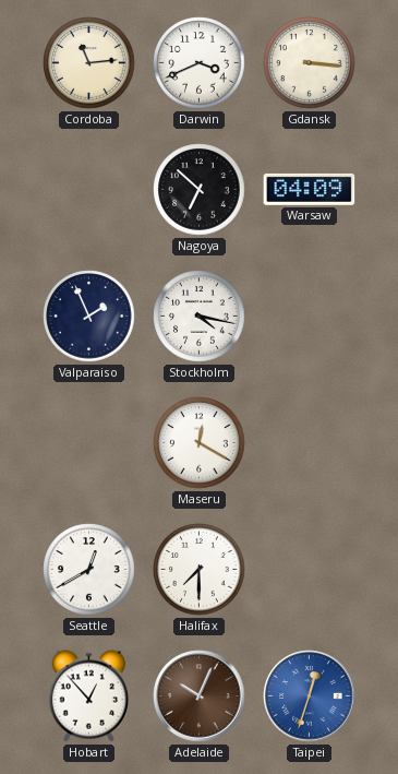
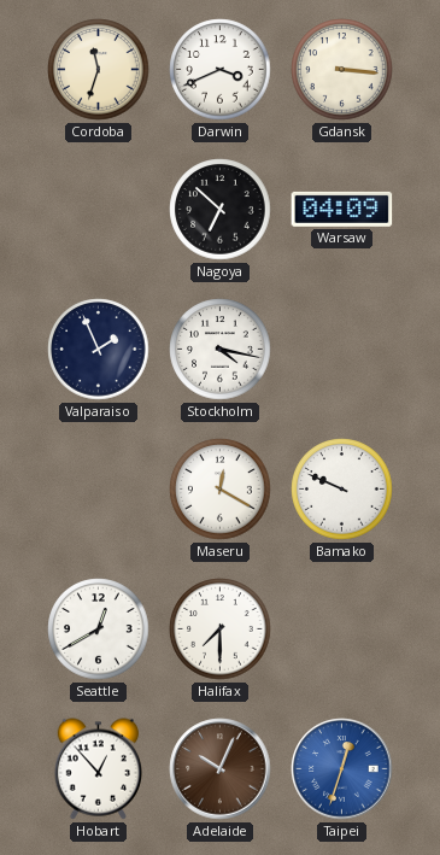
Cordoba: 11:14 -> 11:33 (99, 70)
Bamako: none -> 9:49 (342, 490)
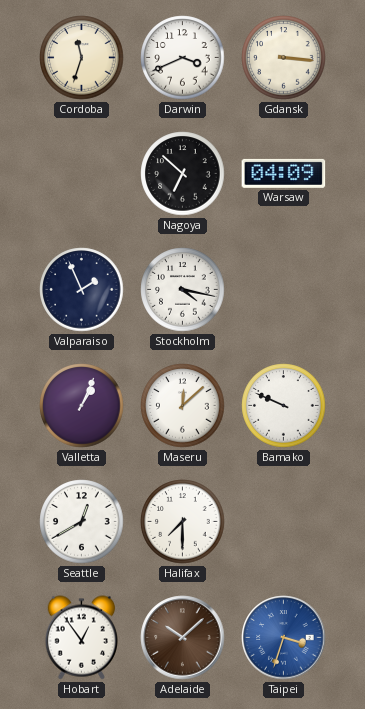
Valletta: none -> 1:04 (82, 406)
Maseru: 12:20 -> 12:08 (183, 406)
Hobart: 12:53 -> 12:54 (82, 638)
Adelaide: 10:04 -> 10:08 (183, 638)
Taipei: 12:33 -> 3:33 (284, 638)
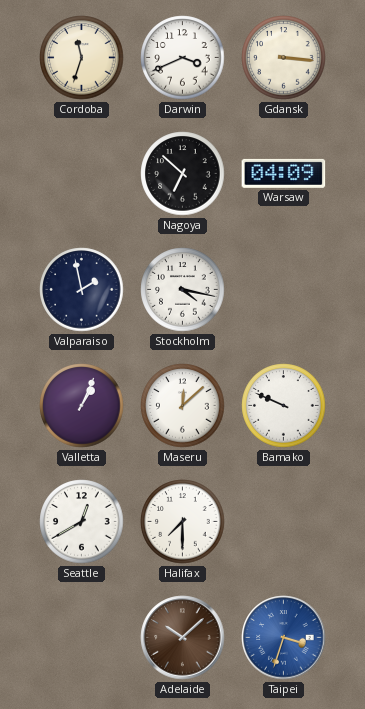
Valparaiso: 1:56 -> 1:58 (82, 290)
Hobart: 12:54 -> none (82, 638)
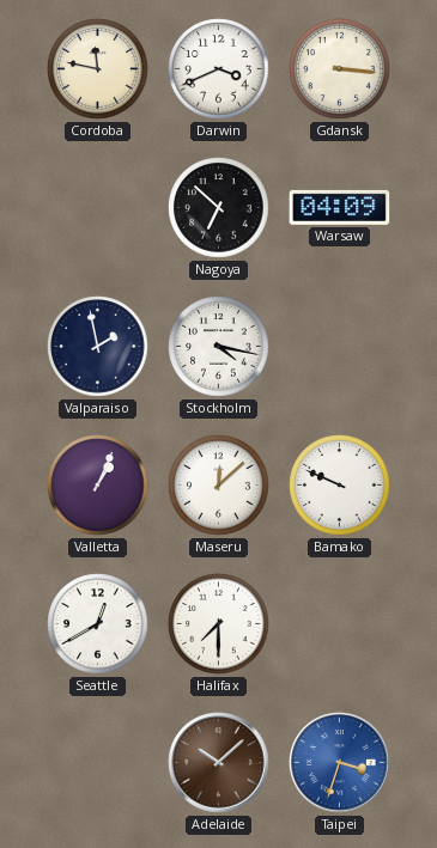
Cordoba: 11:33 -> 11:47 (98, 69)
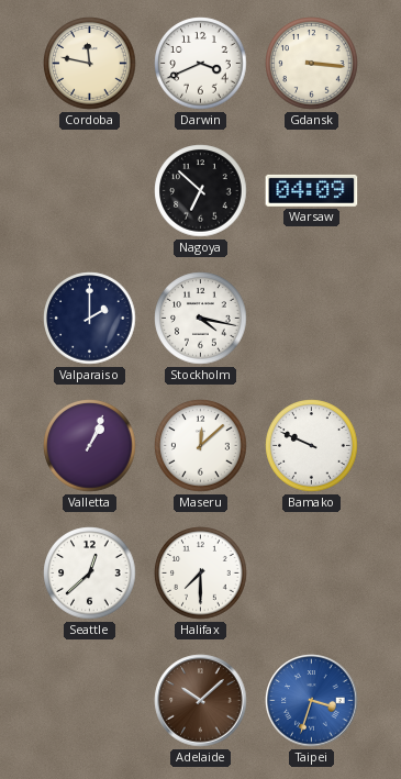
Valparaiso: 1:58 -> 2:00 (90, 319)
Seattle: 12:40 -> 12:38 (90, 574)
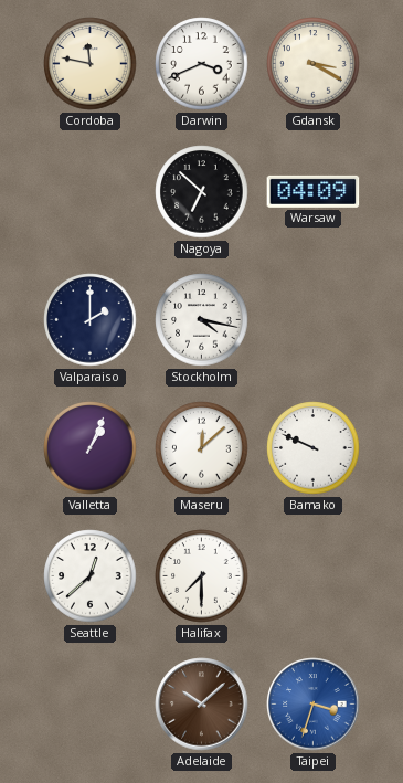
Gdansk: 3:16 -> 3:20 (314, 64)
